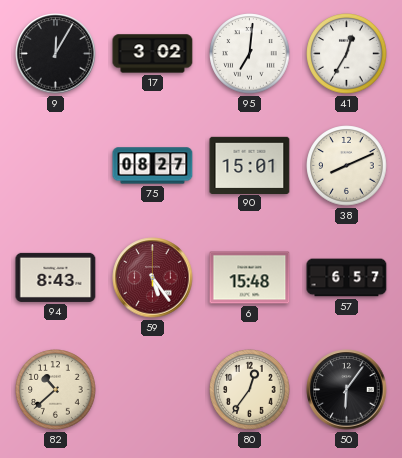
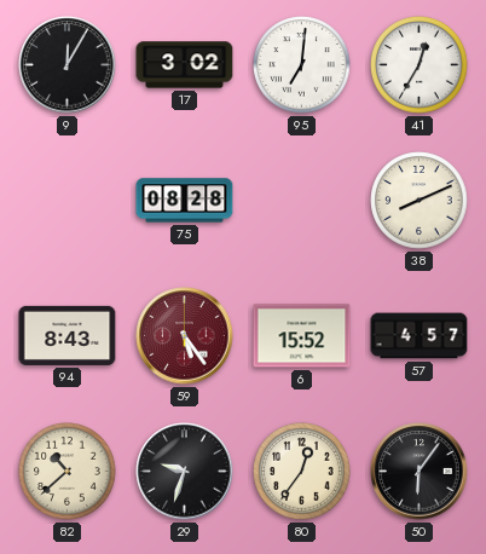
75: 08:27 -> 08:28 (185, 201)
90: 15:01 -> none (250, 165)
6: 15:48 -> 15:52 (302, 336)
57: 6:57 -> 4:57 (420, 336)
29: none -> 9:33 (185, 472)
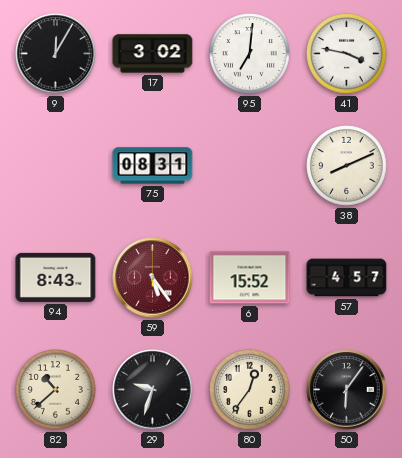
41: 12:35 -> 3:47 (347, 54)
75: 08:28 -> 08:31 (153, 166)
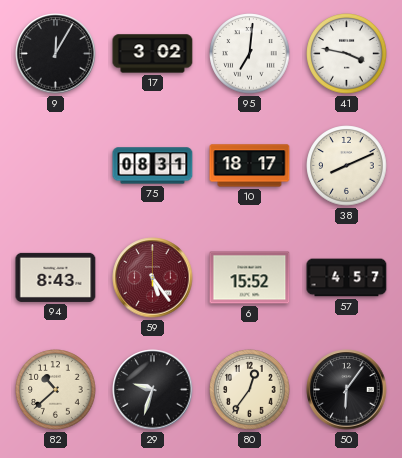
10: none -> 18:17 (250, 166)
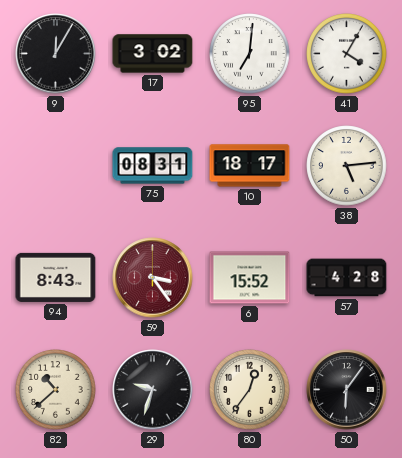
41: 3:47 -> 4:05 (347, 54)
38: 8:11 -> 5:14 (347, 166)
59: 5:24 -> 3:24 (153, 278)
57: 4:57 -> 4:28 (347, 278)
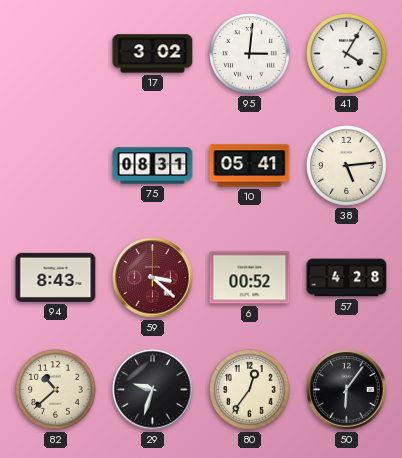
9: 12:05 -> none (56, 54)
95: 7:01 -> 3:01 (250, 54)
10: 18:17 -> 05:41 (250, 166)
59: 3:24 -> 3:22 (153, 278)
6: 15:52 -> 00:52 (250, 278)
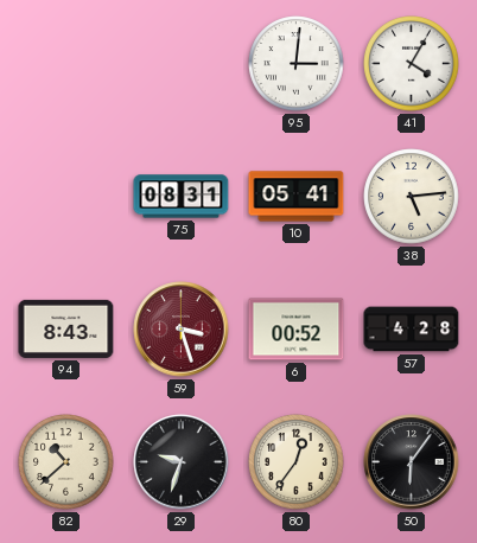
17: 3:02 -> none (153, 54)
59: 3:22 -> 3:27 (182, 330)
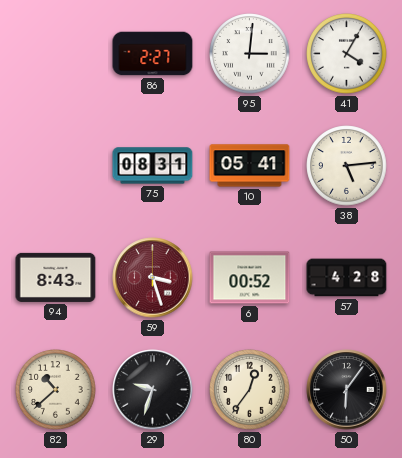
86: none -> 2:27 (153, 54)
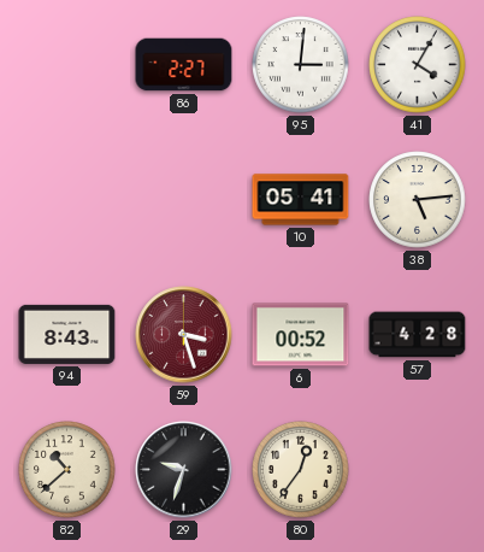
75: 08:31 -> none (153, 166)
50: 6:06 -> none (347, 390)
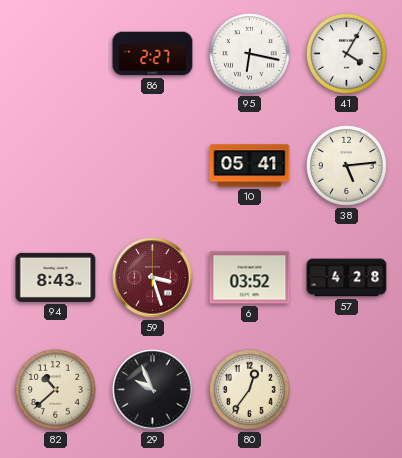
95: 3:01 -> 6:17 (250, 54)
6: 00:52 -> 03:52 (250, 278)
29: 9:33 -> 9:56 (153, 390)
